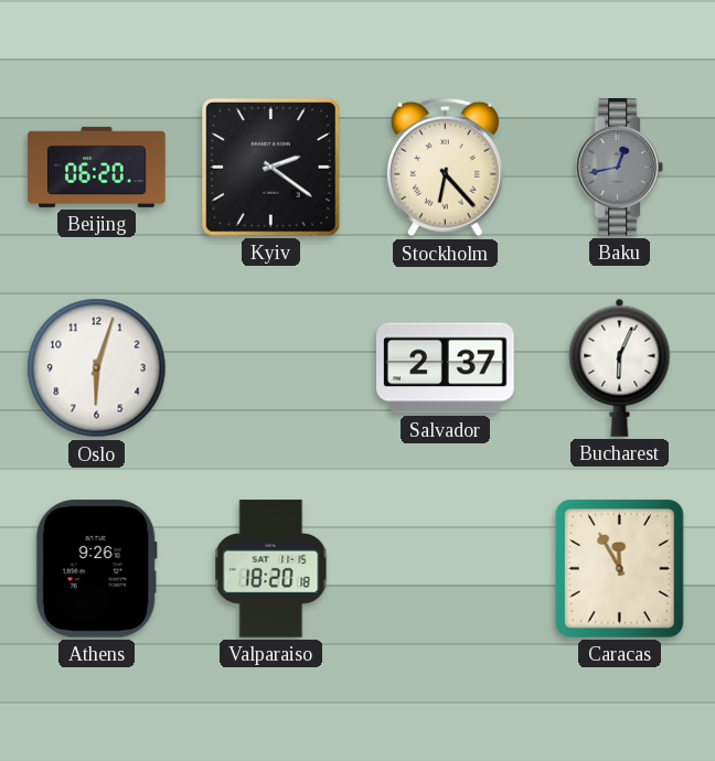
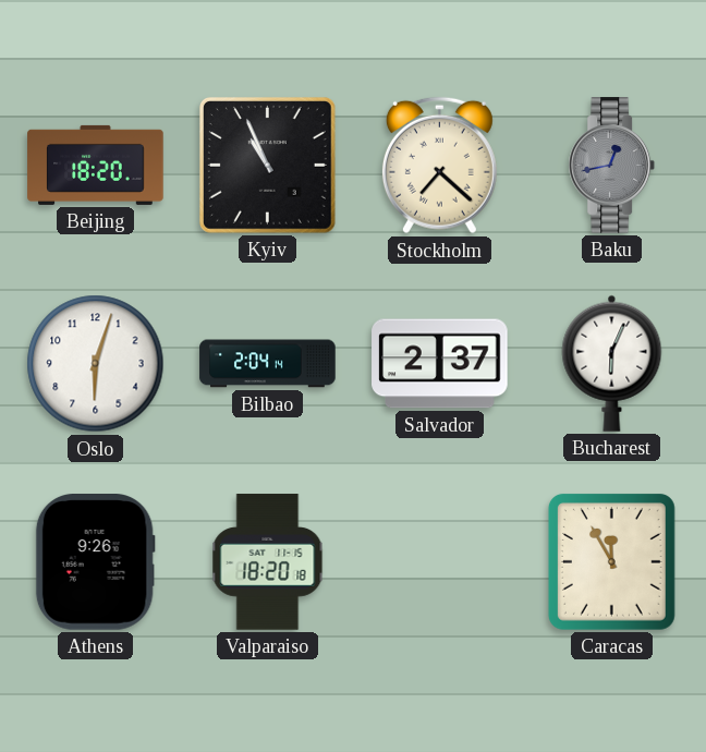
Beijing: 06:20 -> 18:20 (96, 165)
Kyiv: 2:21 -> 10:56 (267, 165)
Stockholm: 6:23 -> 7:22 (439, 166)
Bilbao: none -> 2:04 (268, 364)
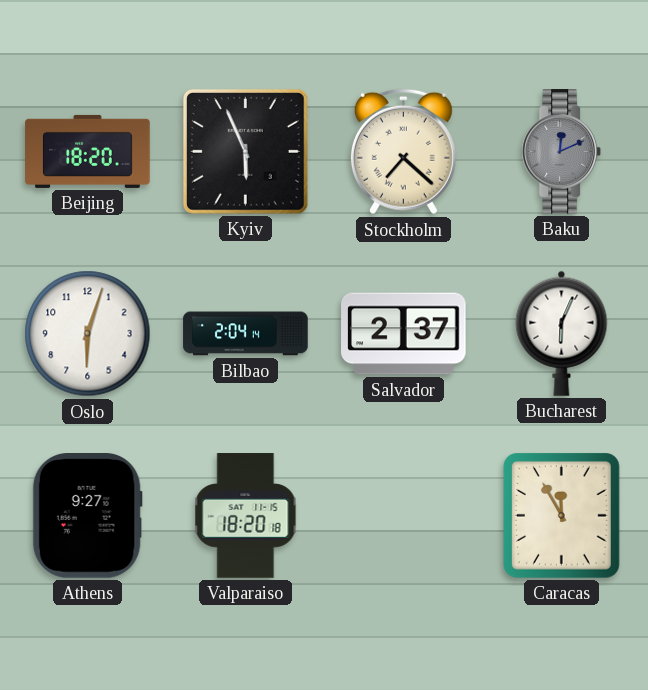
Kyiv: 10:56 -> 5:56 (245, 151)
Baku: 12:43 -> 12:11 (562, 152)
Athens: 9:26 -> 9:27 (87, 516)
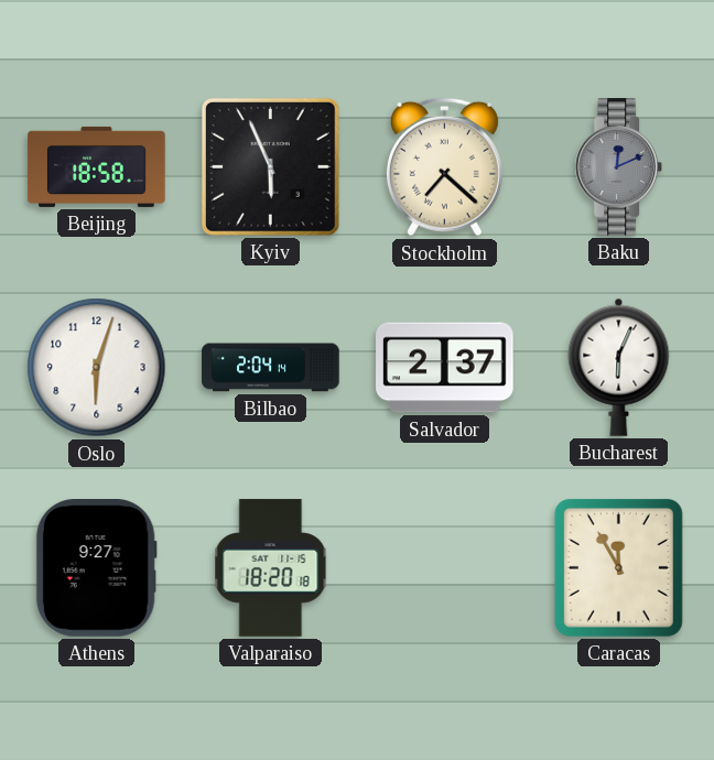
Beijing: 18:20 -> 18:58 (97, 166)
